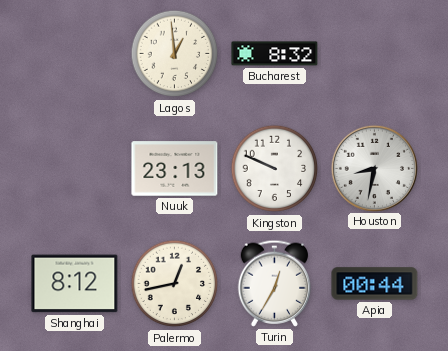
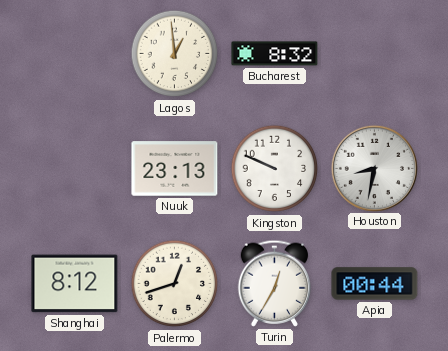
Palermo: 12:43 -> 12:42 (175, 284)
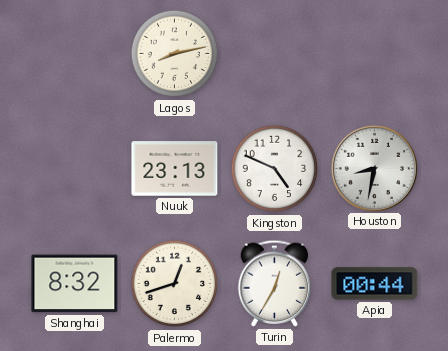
Lagos: 12:59 -> 8:13 (175, 54)
Bucharest: 8:32 -> none (275, 54)
Kingston: 9:49 -> 4:49 (275, 169)
Shanghai: 8:12 -> 8:32 (75, 284)
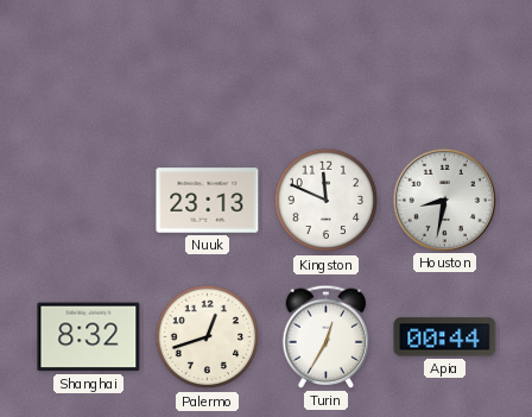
Lagos: 8:13 -> none (175, 54)
Kingston: 4:49 -> 11:49 (327, 201)
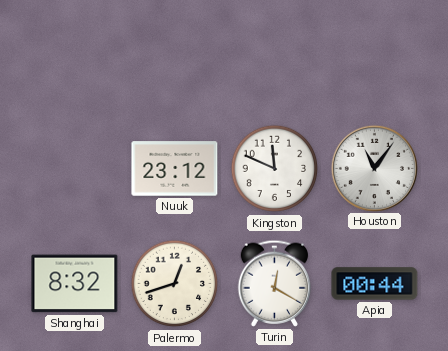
Nuuk: 23:13 -> 23:12 (175, 169)
Houston: 8:32 -> 11:06 (374, 168)
Turin: 12:35 -> 12:20 (275, 283)
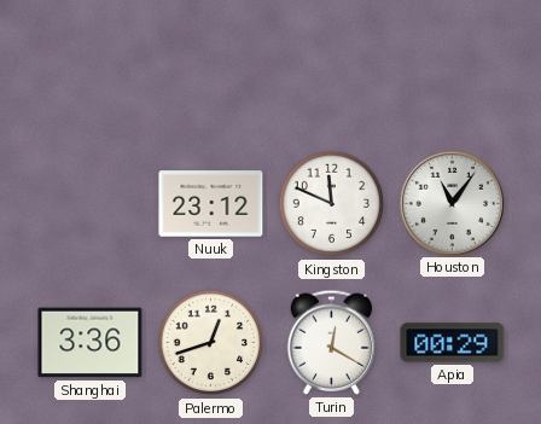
Shanghai: 8:32 -> 3:36 (91, 343)
Apia: 00:44 -> 00:29 (453, 343)
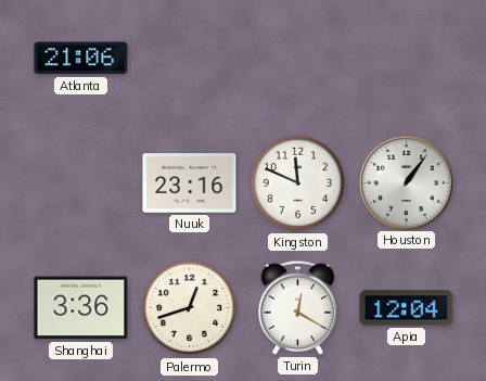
Atlanta: none -> 21:06 (81, 59)
Nuuk: 23:12 -> 23:16 (190, 183)
Houston: 11:06 -> 1:06 (406, 182)
Apia: 00:29 -> 12:04 (407, 308)
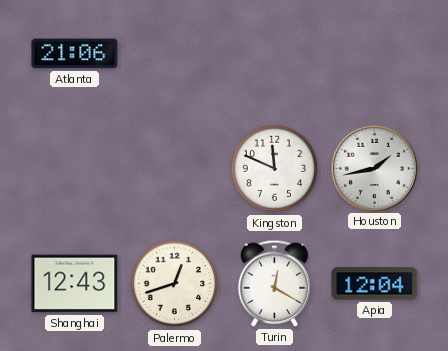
Nuuk: 23:16 -> none (190, 183)
Houston: 1:06 -> 1:43 (374, 168)
Shanghai: 3:36 -> 12:43 (75, 284)
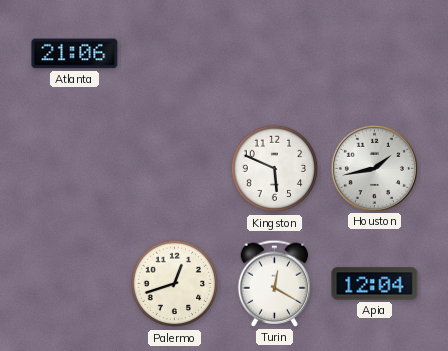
Kingston: 11:49 -> 5:49 (275, 169)
Shanghai: 12:43 -> none (75, 284)
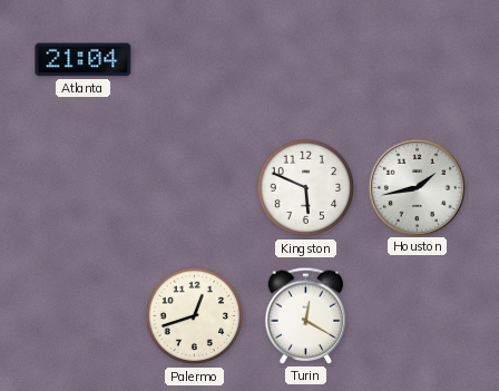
Atlanta: 21:06 -> 21:04 (84, 60)
Apia: 12:04 -> none (375, 284)
